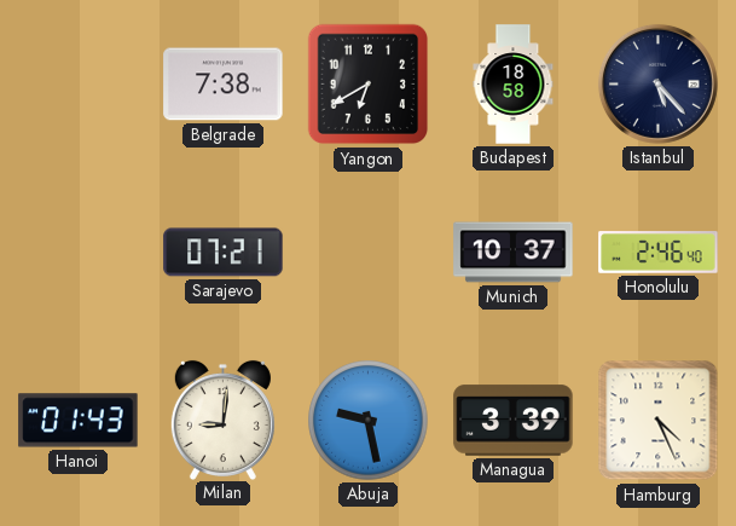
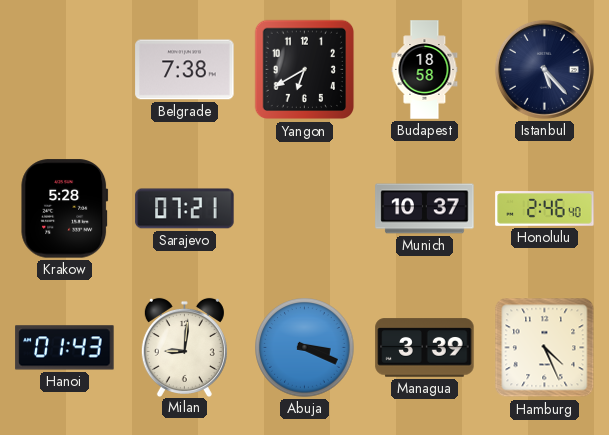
Krakow: none -> 5:28 (65, 209)
Abuja: 9:28 -> 3:19 (305, 348)
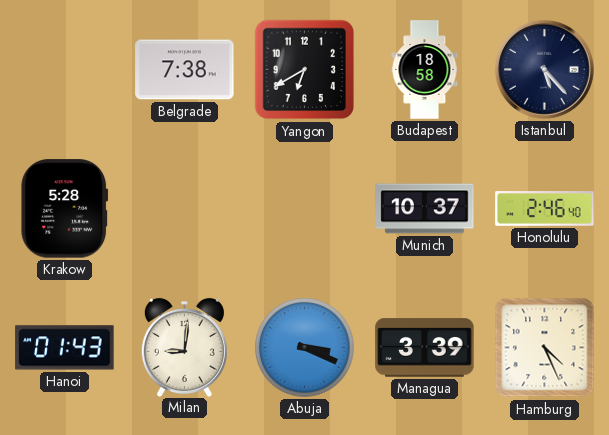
Sarajevo: 07:21 -> none (185, 209)
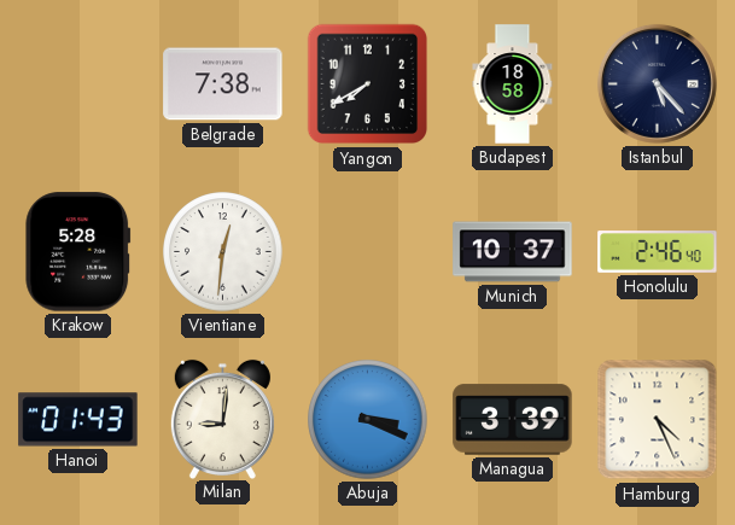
Yangon: 6:40 -> 7:40 (368, 84)
Vientiane: none -> 12:31 (223, 252)
